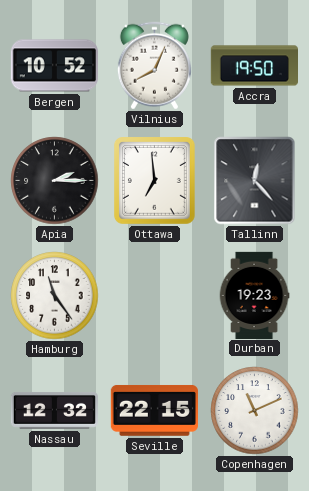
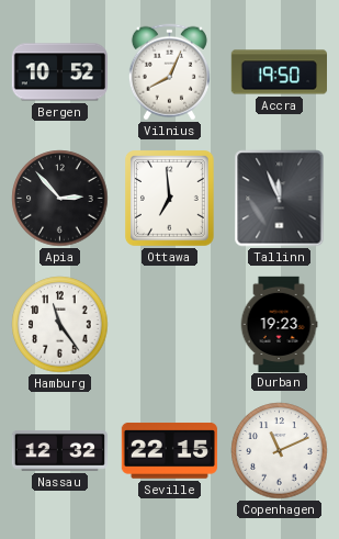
Apia: 2:15 -> 2:53 (60, 199)
Tallinn: 12:23 -> 11:56 (280, 199)
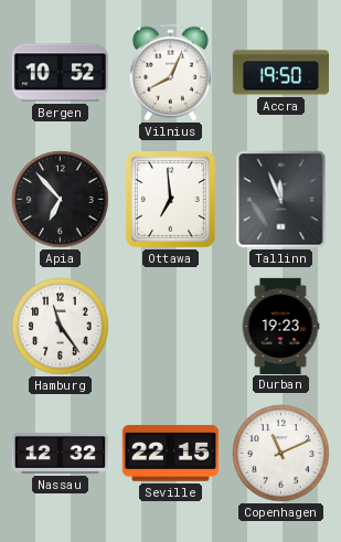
Apia: 2:53 -> 6:53 (61, 200)
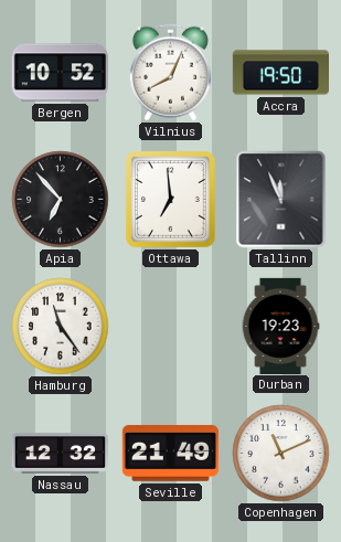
Seville: 22:15 -> 21:49 (170, 454)
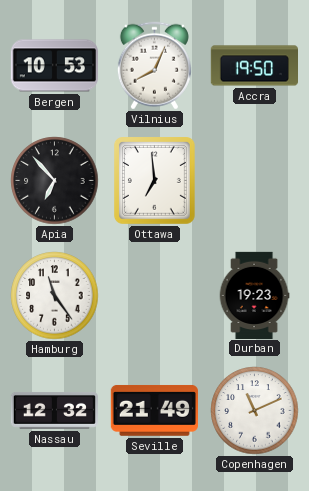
Bergen: 10:52 -> 10:53 (54, 66)
Tallinn: 11:56 -> none (281, 200)
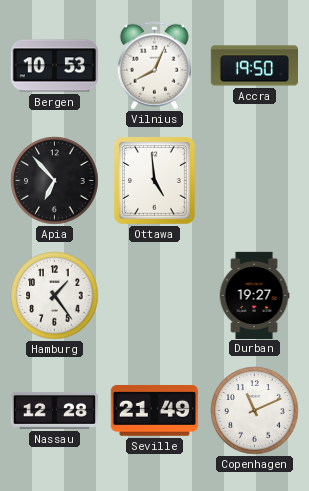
Ottawa: 6:59 -> 4:59 (155, 181)
Hamburg: 11:24 -> 1:24 (55, 296)
Durban: 19:23 -> 19:27 (254, 295)
Nassau: 12:32 -> 12:28 (54, 411)
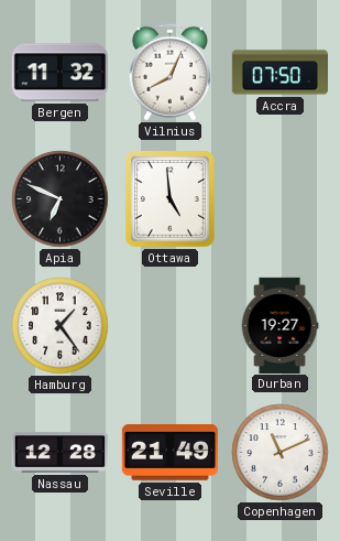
Bergen: 10:53 -> 11:32 (59, 73)
Accra: 19:50 -> 07:50 (279, 73)
Apia: 6:53 -> 6:49 (61, 199)
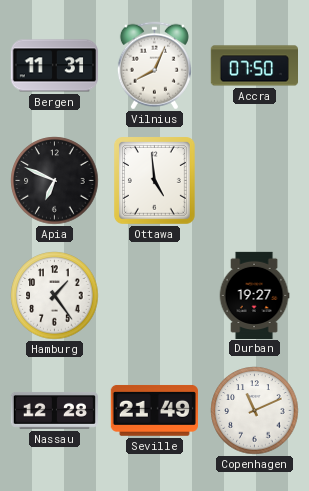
Bergen: 11:32 -> 11:31 (54, 66)
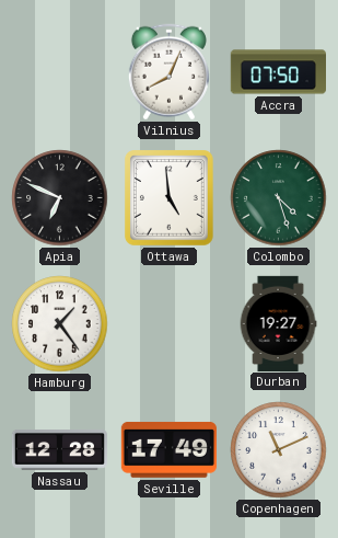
Bergen: 11:31 -> none (54, 66)
Colombo: none -> 4:27 (279, 198)
Seville: 21:49 -> 17:49 (168, 450)
